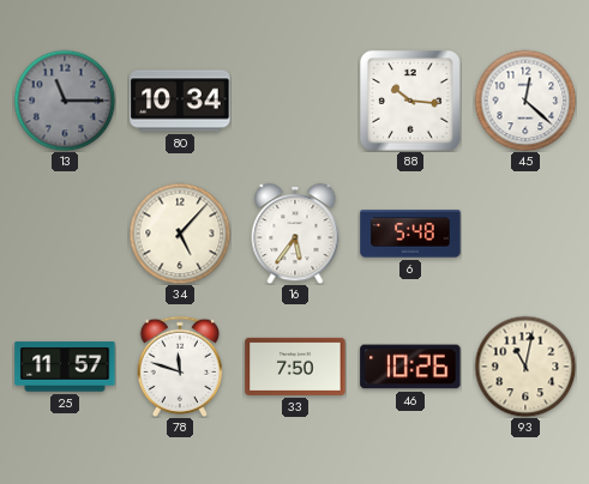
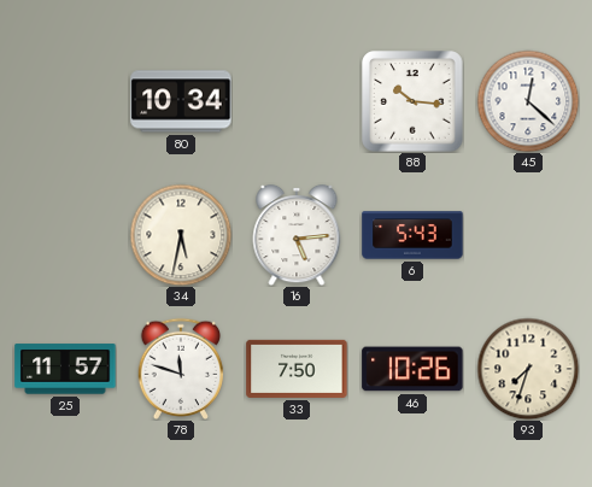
13: 11:15 -> none (65, 101)
34: 5:07 -> 5:32 (181, 235)
16: 5:36 -> 5:14 (297, 235)
6: 5:48 -> 5:43 (412, 235)
93: 11:02 -> 7:33 (528, 369)
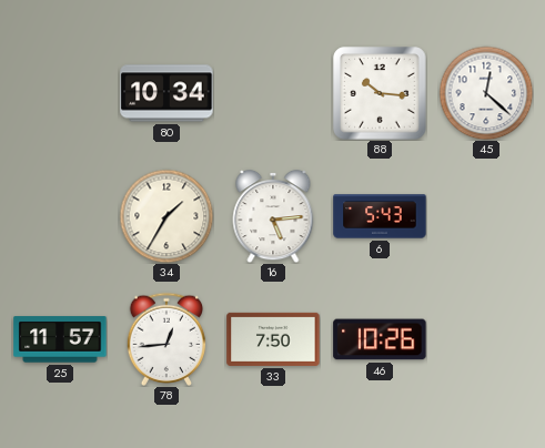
34: 5:32 -> 1:35 (166, 216)
78: 11:48 -> 12:44 (166, 339)
93: 7:33 -> none (528, 369)
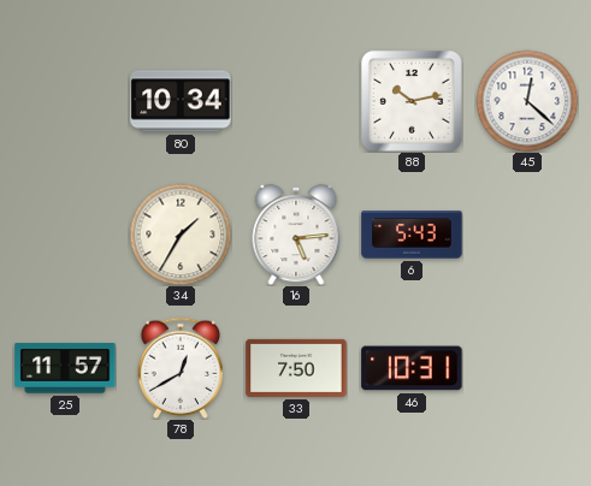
88: 10:16 -> 10:13 (412, 101)
78: 12:44 -> 12:40 (181, 368)
46: 10:26 -> 10:31 (412, 368)
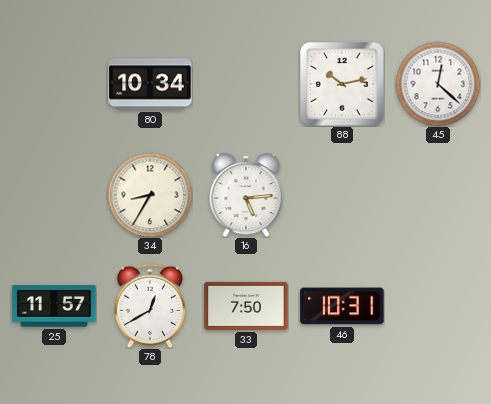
34: 1:35 -> 8:35 (150, 195)
6: 5:43 -> none (412, 235)
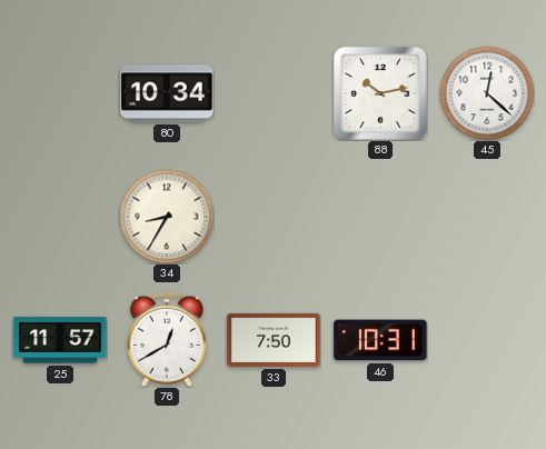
16: 5:14 -> none (246, 195)
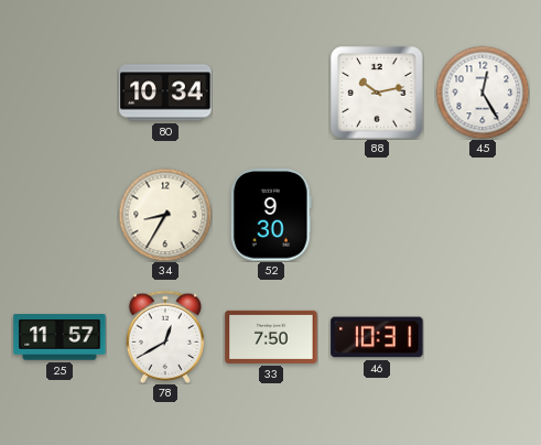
45: 12:22 -> 12:25 (483, 93)
52: none -> 9:30 (271, 215)
